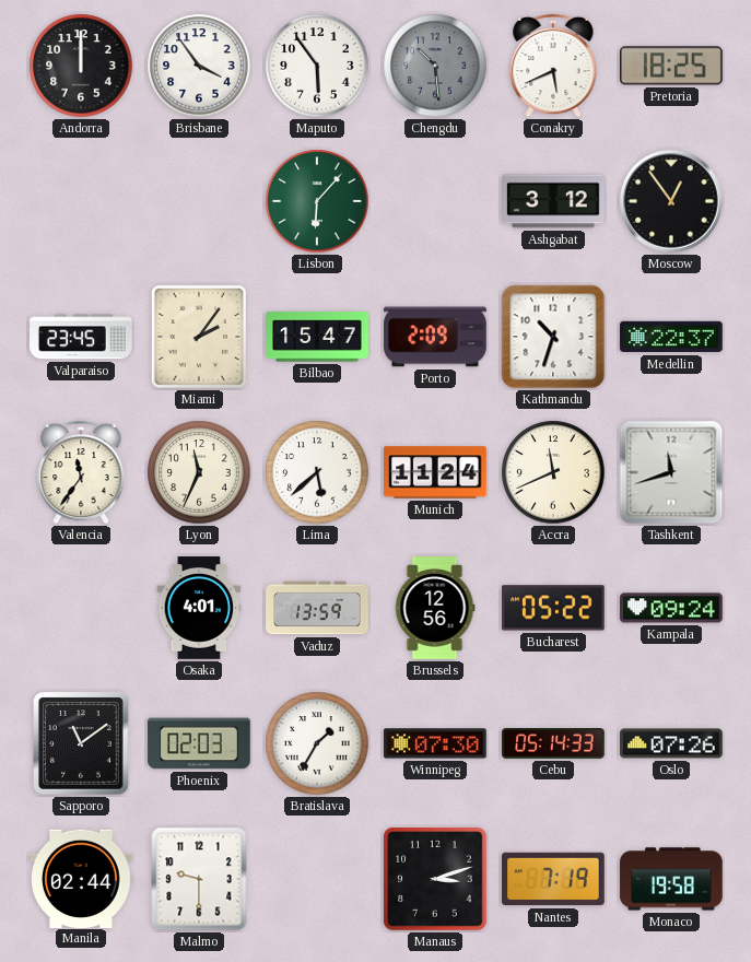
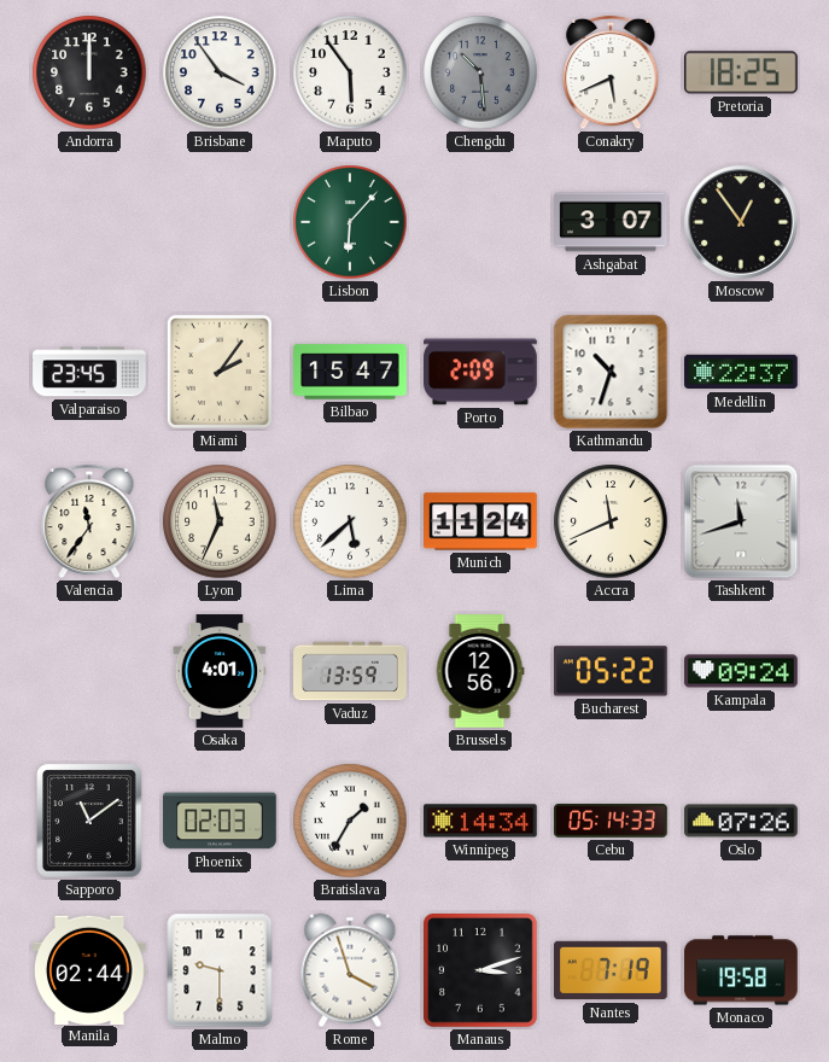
Ashgabat: 3:12 -> 3:07 (611, 222)
Winnipeg: 07:30 -> 14:34 (481, 821)
Rome: none -> 3:57 (350, 970)
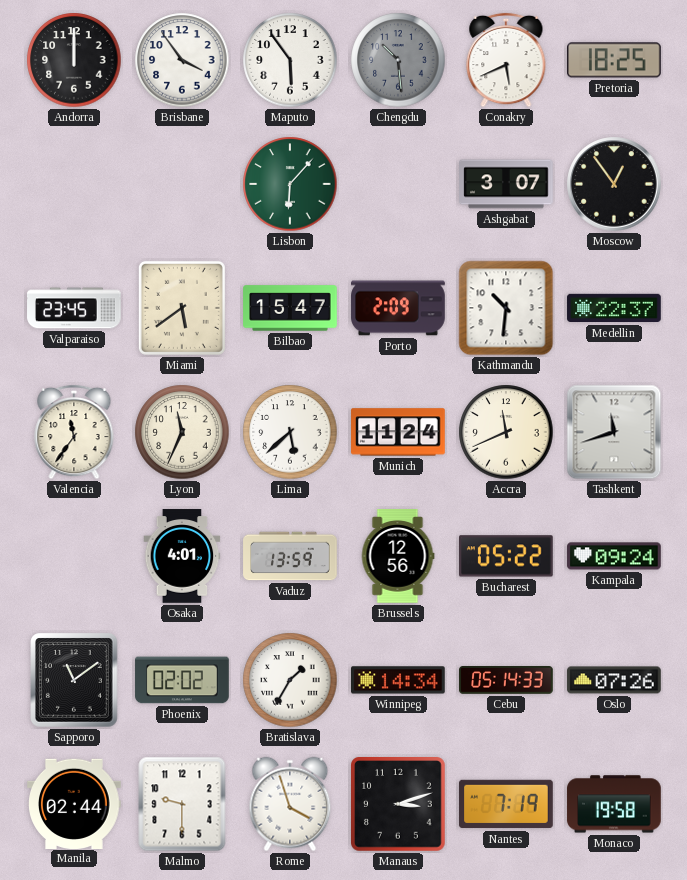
Miami: 2:06 -> 5:39 (182, 308)
Kathmandu: 10:33 -> 10:31 (506, 308)
Phoenix: 02:03 -> 02:02 (182, 680)
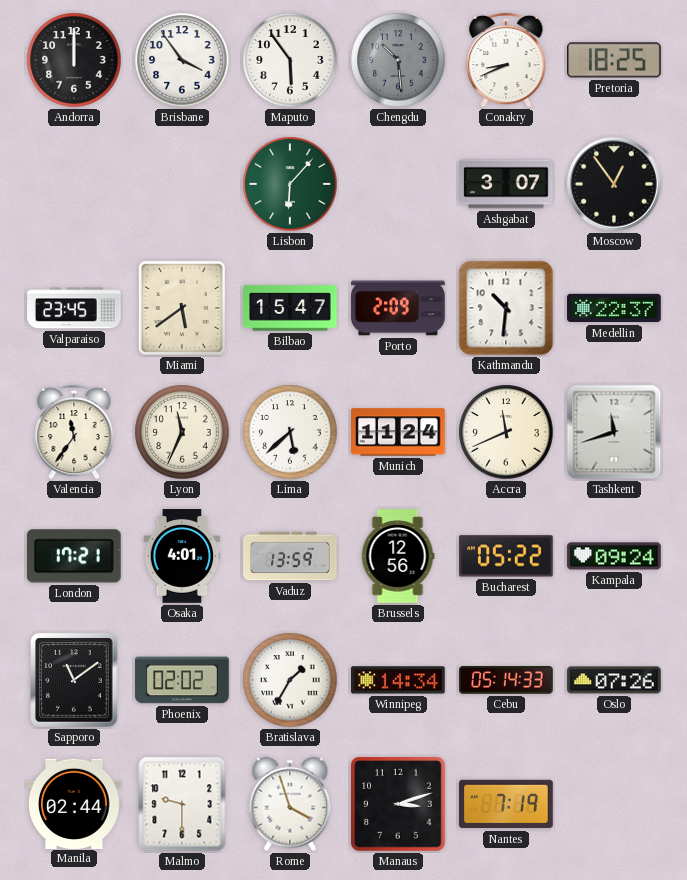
Conakry: 5:41 -> 8:41 (506, 60)
London: none -> 17:21 (74, 556)
Monaco: 19:58 -> none (614, 804)
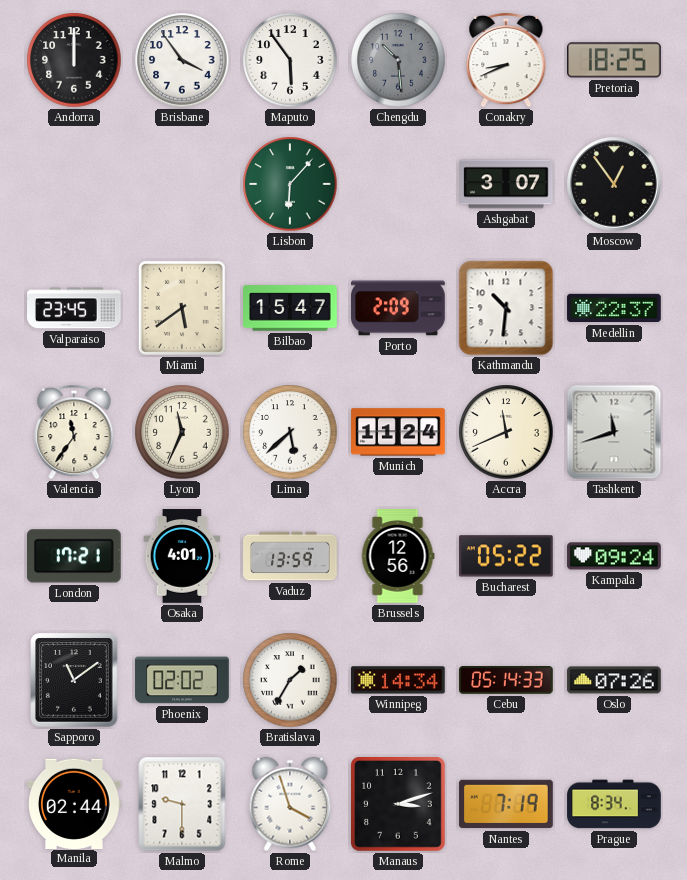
Prague: none -> 8:34 (614, 804)
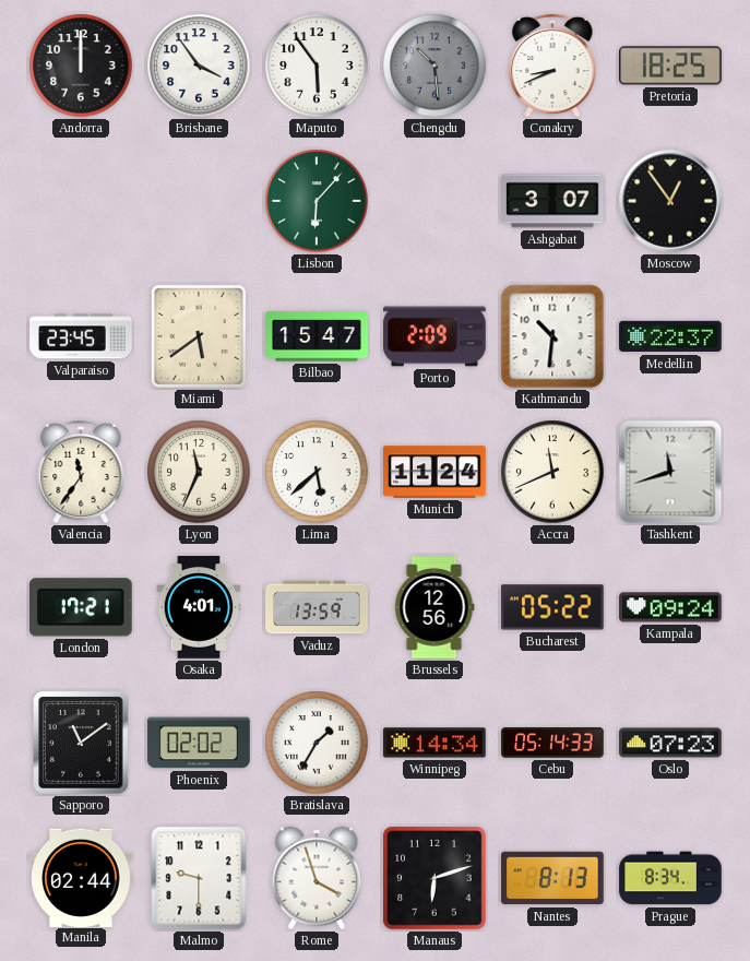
Oslo: 07:26 -> 07:23 (670, 743)
Manaus: 3:12 -> 6:12 (434, 878)
Nantes: 7:19 -> 8:13 (552, 878)
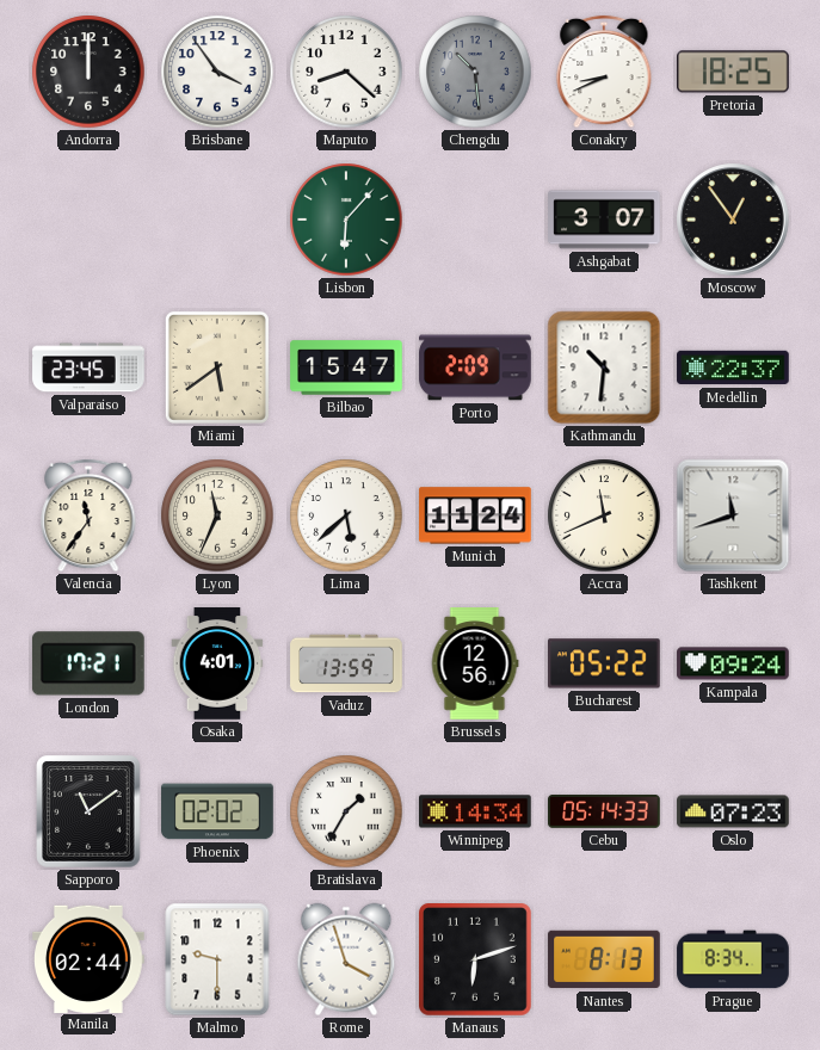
Maputo: 5:54 -> 8:22 (346, 72)
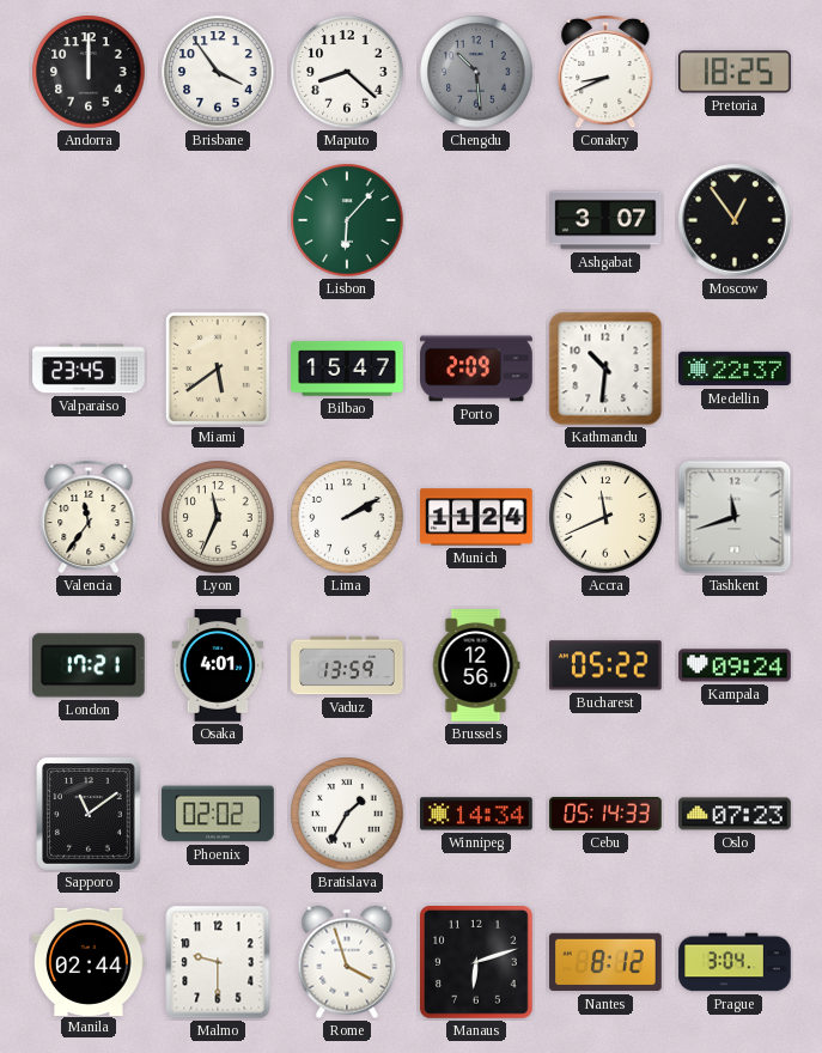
Lima: 5:38 -> 2:10 (347, 517)
Nantes: 8:13 -> 8:12 (605, 962)
Prague: 8:34 -> 3:04 (735, 962)
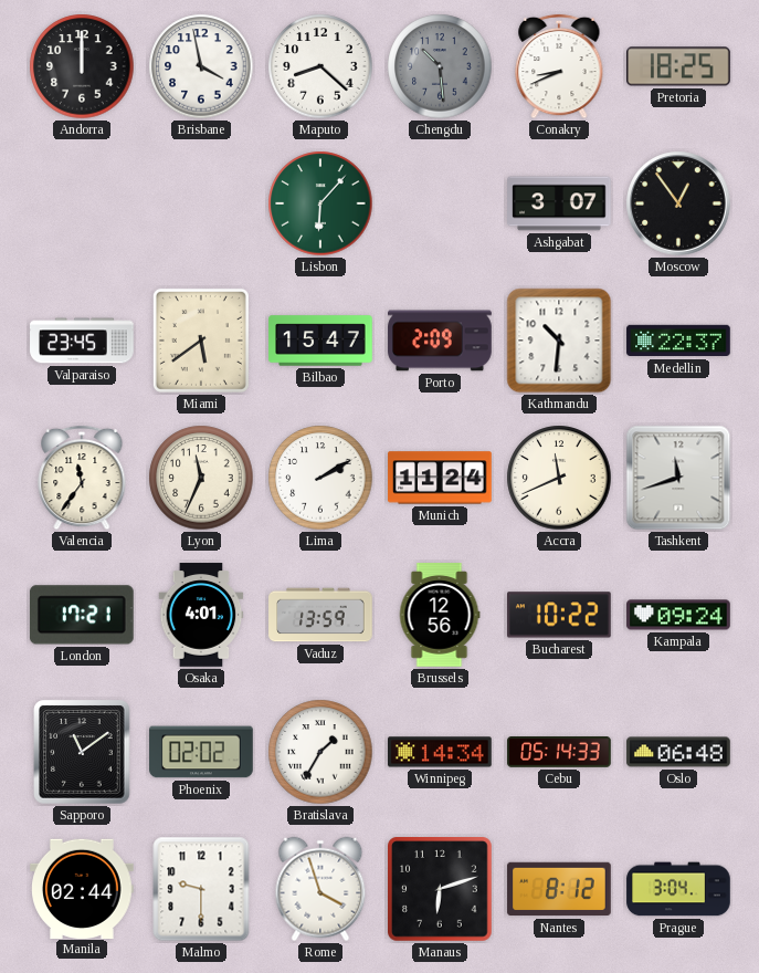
Brisbane: 3:54 -> 3:58 (201, 66)
Bucharest: 05:22 -> 10:22 (560, 615)
Oslo: 07:23 -> 06:48 (678, 752)
